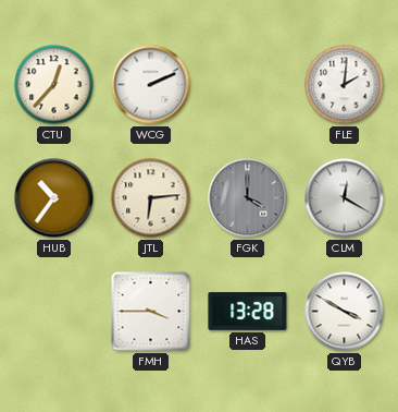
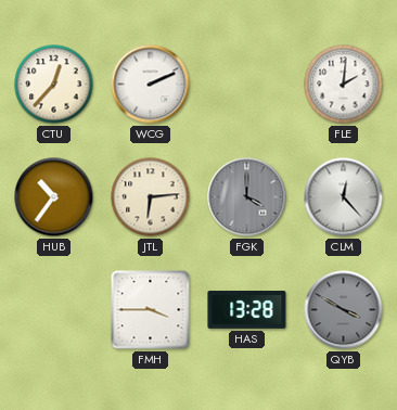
CLM: 12:20 -> 12:23 (344, 197)
QYB dial: white -> grey (344, 310)
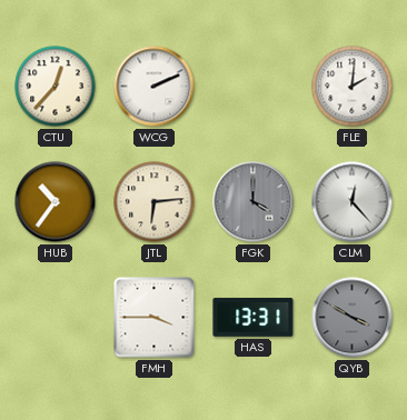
HAS: 13:28 -> 13:31 (254, 318)
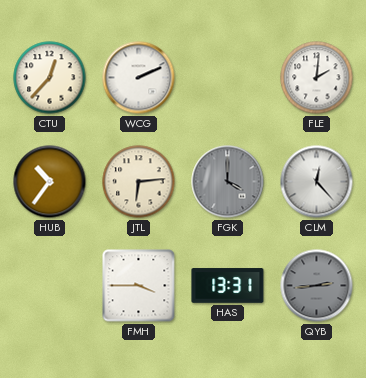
QYB: 3:50 -> 2:44 (317, 286)
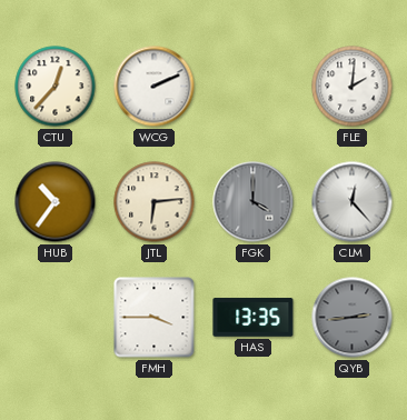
HAS: 13:31 -> 13:35 (254, 318)
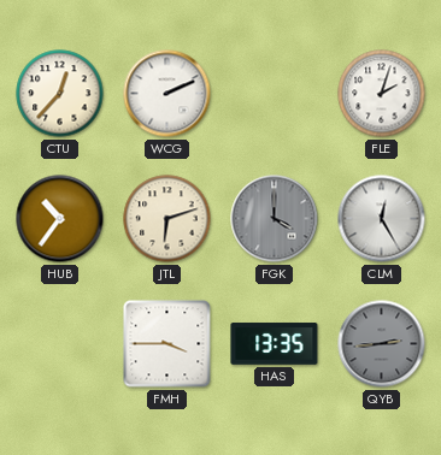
FLE: 2:01 -> 2:03 (382, 94)
JTL: 6:14 -> 6:12 (167, 219)
CLM: 12:23 -> 12:25 (382, 219)
